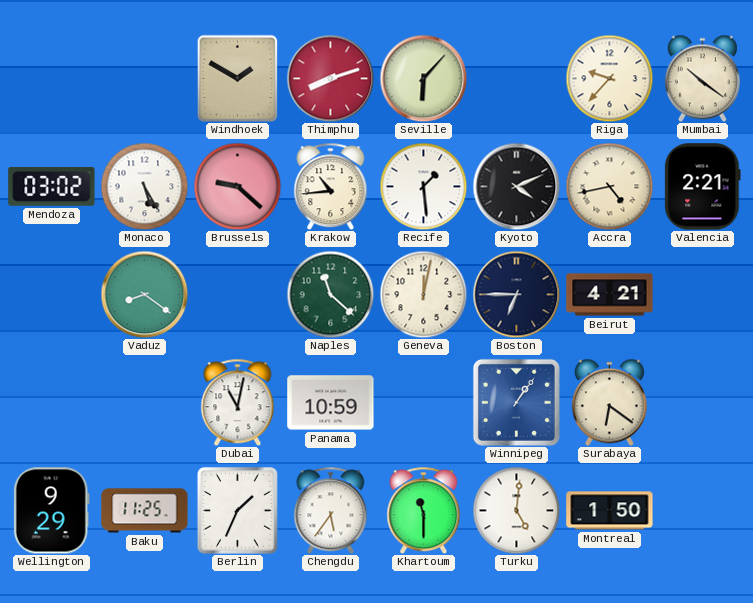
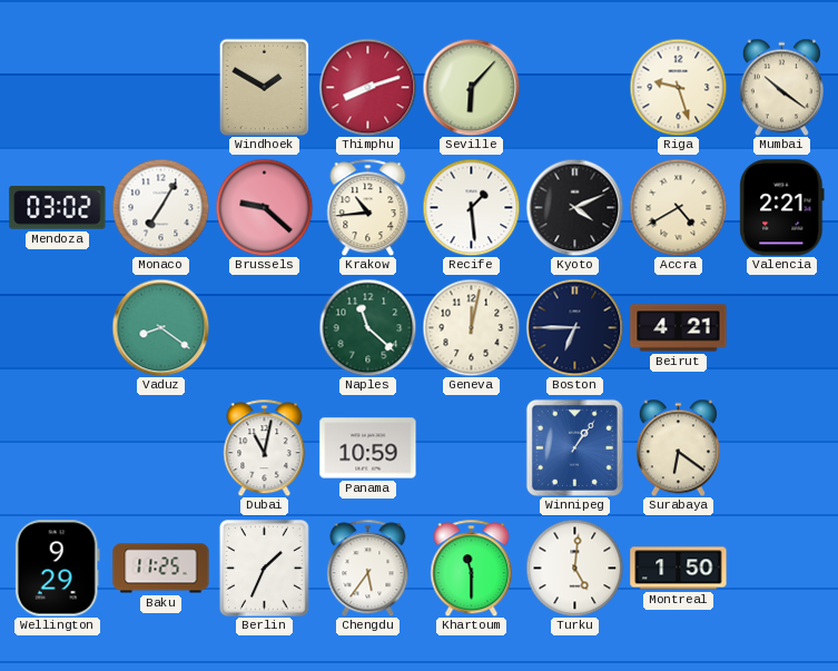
Riga: 9:37 -> 9:27 (678, 87)
Monaco: 5:25 -> 7:05 (160, 207)
Accra: 4:43 -> 4:40 (678, 207)
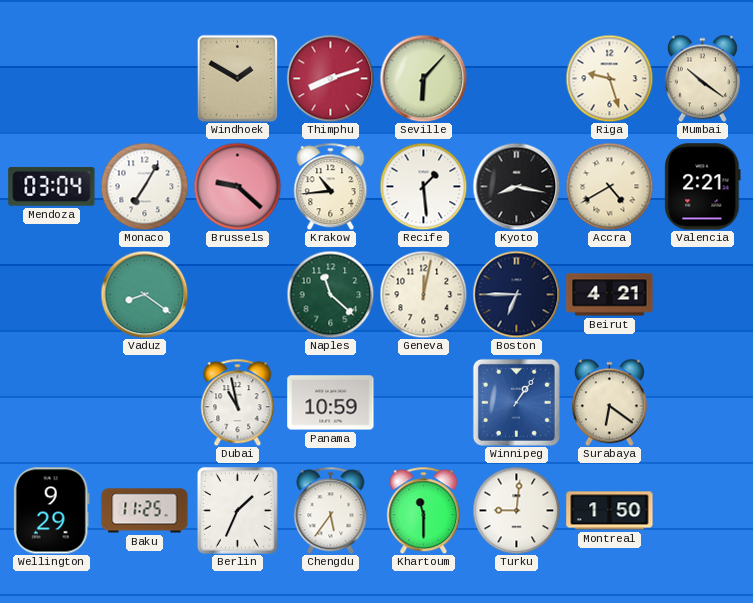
Mendoza: 03:02 -> 03:04 (52, 186)
Kyoto: 4:11 -> 8:17 (516, 186)
Dubai: 11:02 -> 10:58 (238, 402)
Turku: 5:01 -> 9:01 (516, 510)
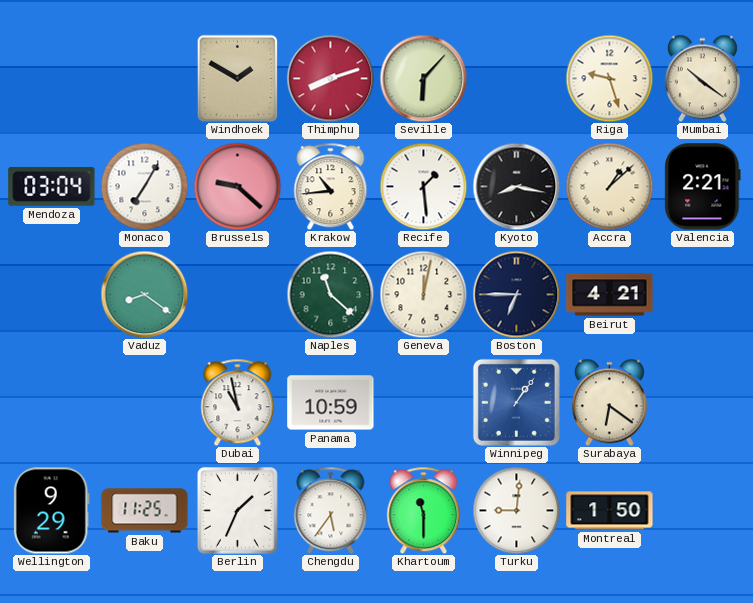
Accra: 4:40 -> 1:08 (609, 186)
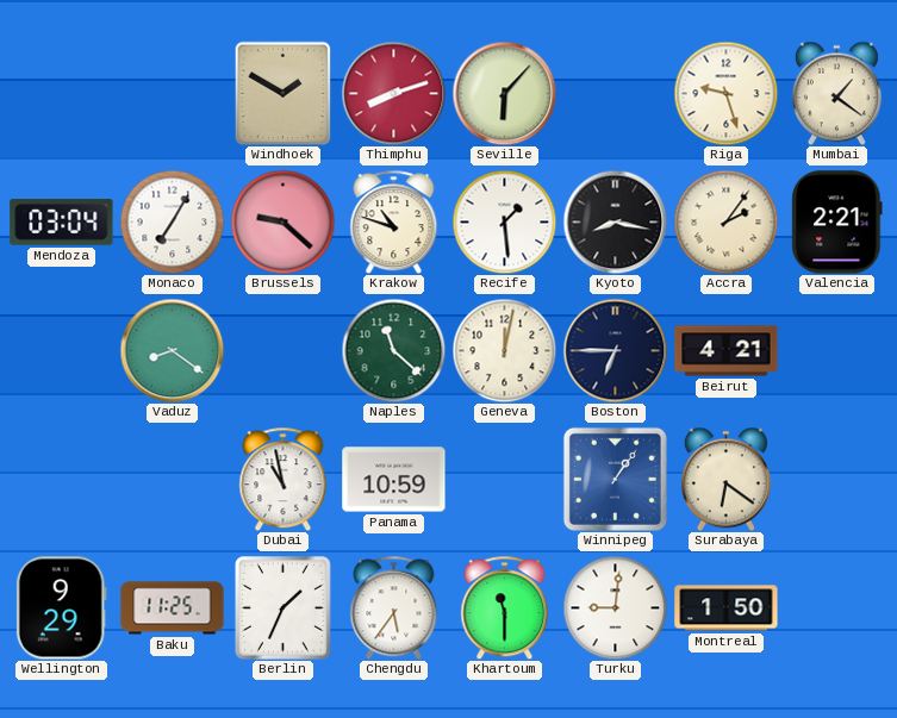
Mumbai: 10:21 -> 1:21 (836, 93)
Krakow: 10:44 -> 10:48 (394, 221)
Accra: 1:08 -> 2:06 (725, 221)
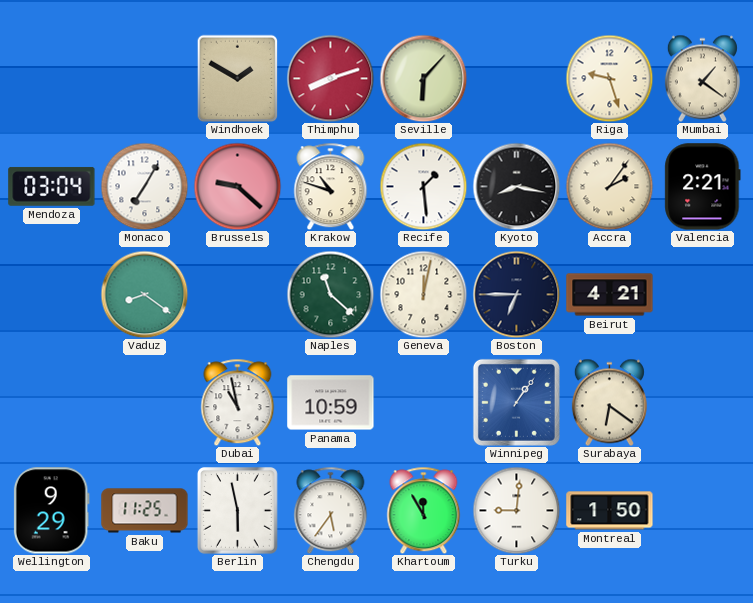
Berlin: 1:34 -> 5:58 (238, 511)
Khartoum: 11:30 -> 11:55 (424, 510)
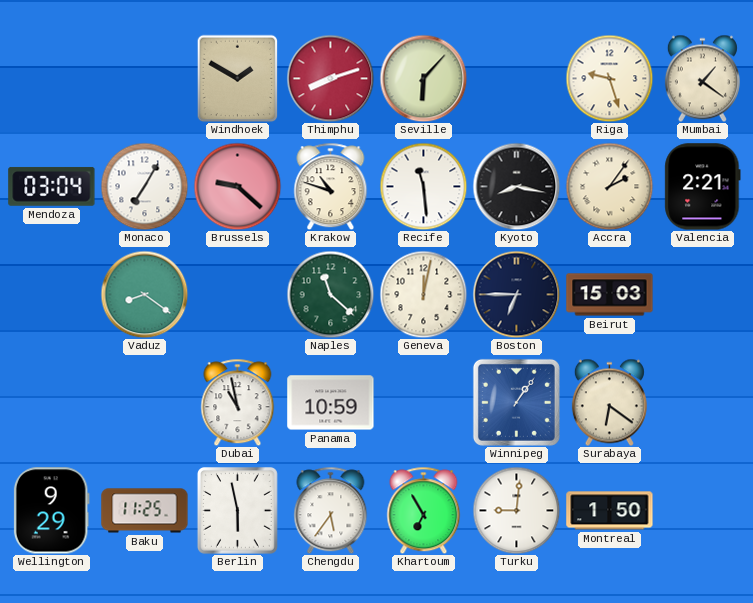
Recife: 1:29 -> 11:29 (423, 186)
Beirut: 4:21 -> 15:03 (610, 295)
Khartoum: 11:55 -> 6:55 (424, 510)
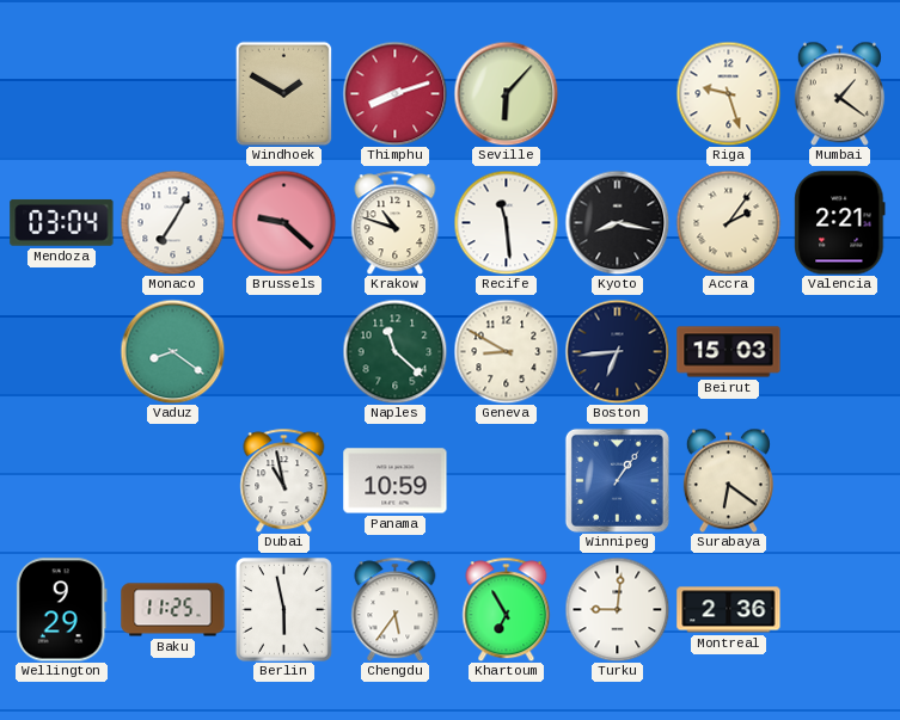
Geneva: 12:02 -> 8:50 (506, 351)
Boston: 6:45 -> 6:44 (617, 351)
Montreal: 1:50 -> 2:36 (729, 610)
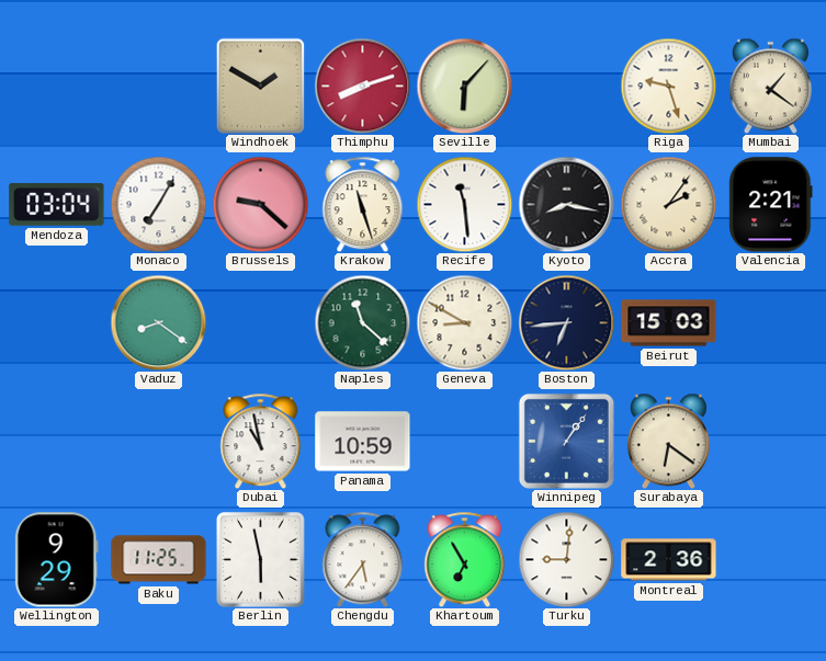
Krakow: 10:48 -> 11:27 (363, 204)
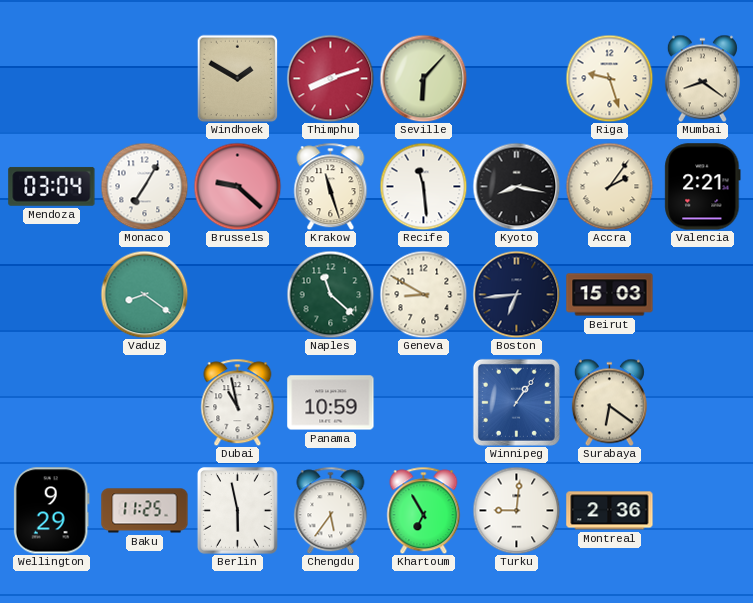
Mumbai: 1:21 -> 8:21 (702, 78)
